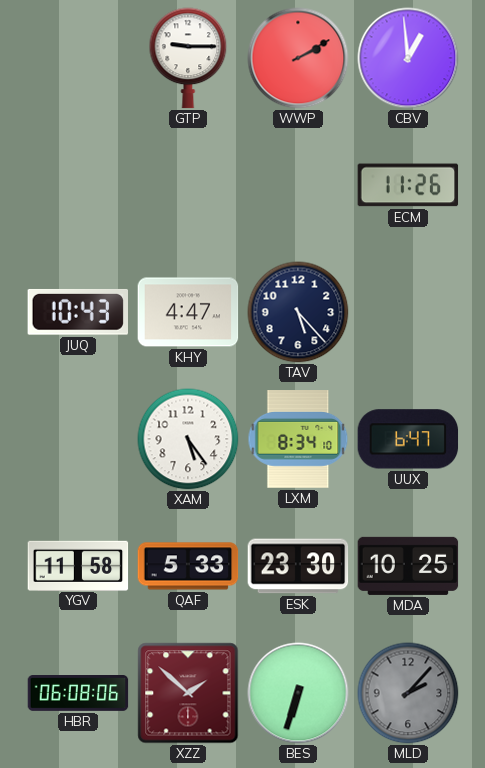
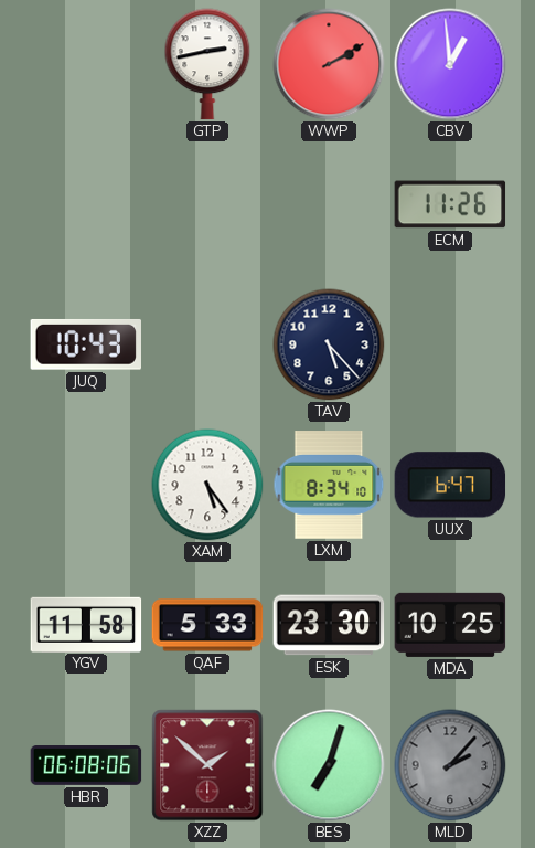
GTP: 9:15 -> 2:43 (207, 64)
KHY: 4:47 -> none (188, 312)
BES: 6:33 -> 7:03 (329, 765)
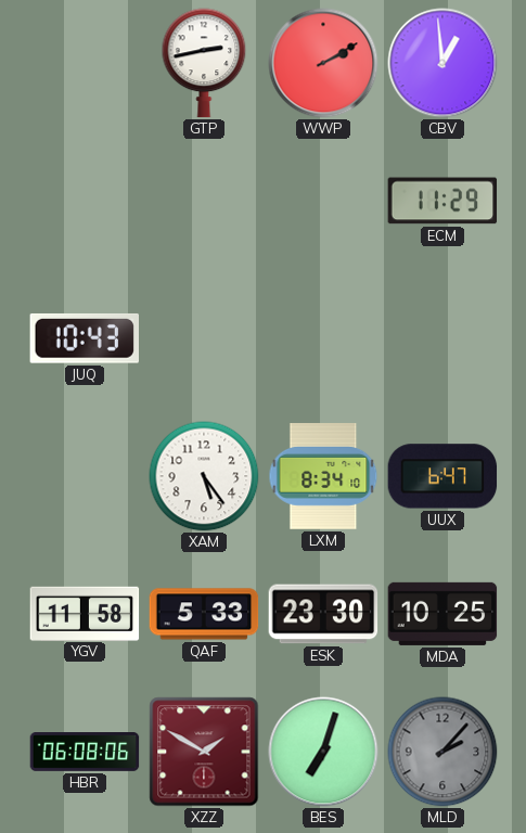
ECM: 11:26 -> 11:29 (442, 201)
TAV: 5:23 -> none (329, 344)
XZZ: 1:52 -> 1:50 (204, 752)
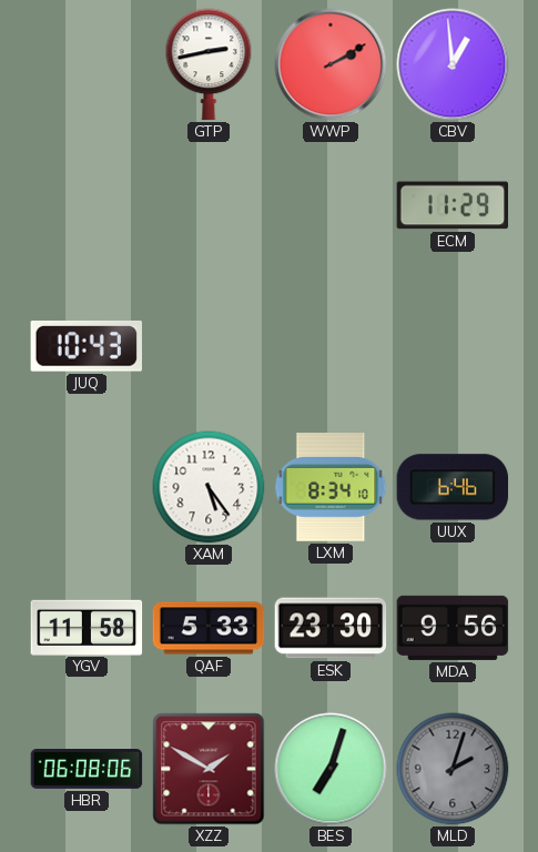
UUX: 6:47 -> 6:46 (453, 487)
MDA: 10:25 -> 9:56 (453, 628)
MLD: 2:07 -> 2:03 (453, 769)
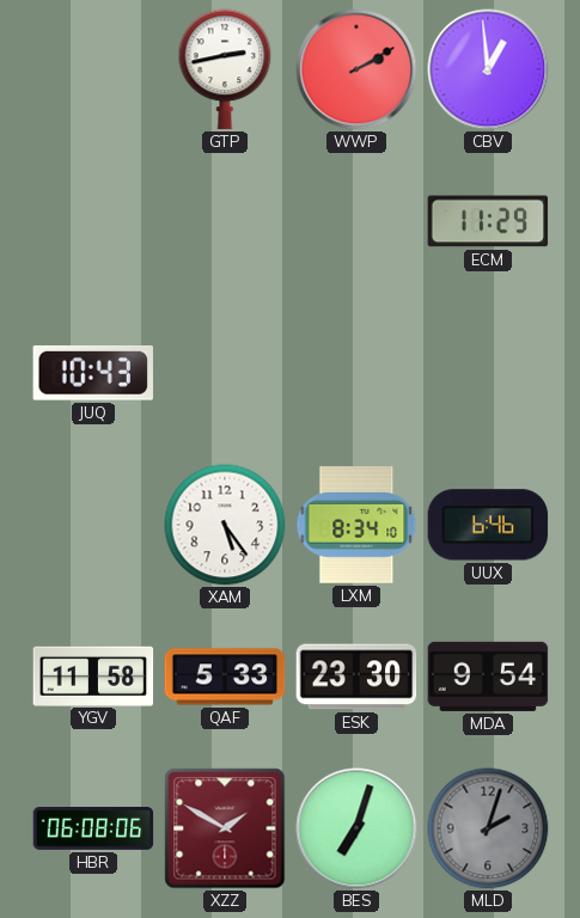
MDA: 9:56 -> 9:54 (488, 677)
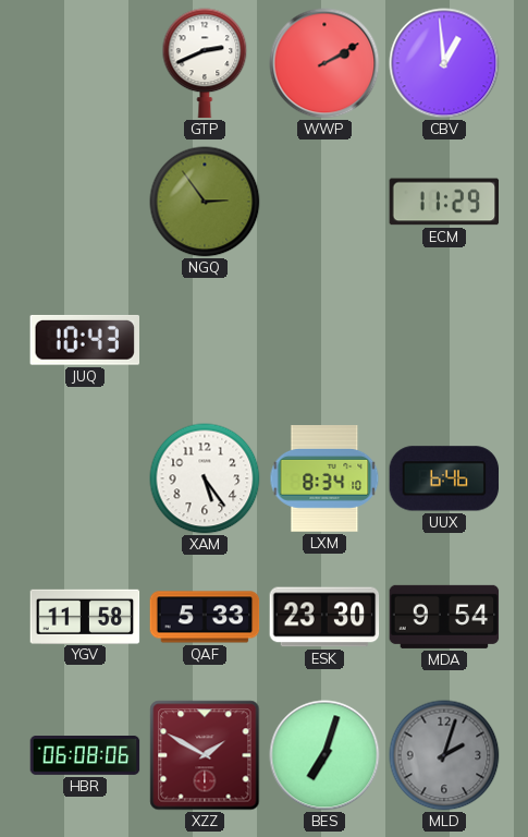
GTP: 2:43 -> 2:41 (205, 63)
NGQ: none -> 2:54 (205, 202)
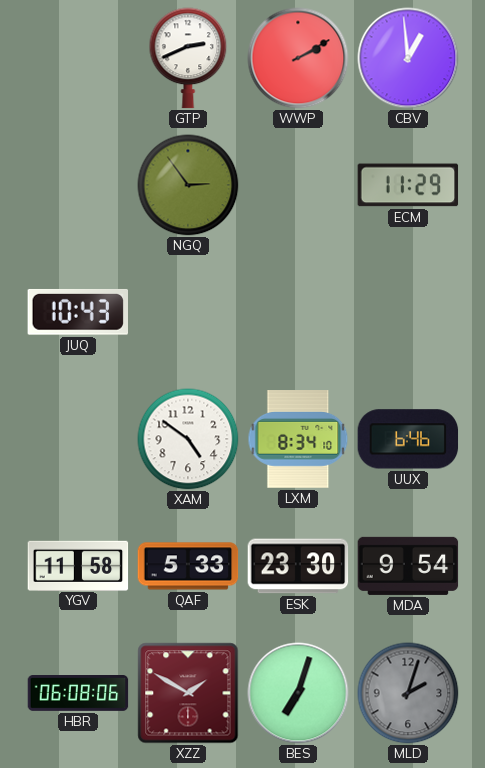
XAM: 5:24 -> 4:51 (188, 439)
